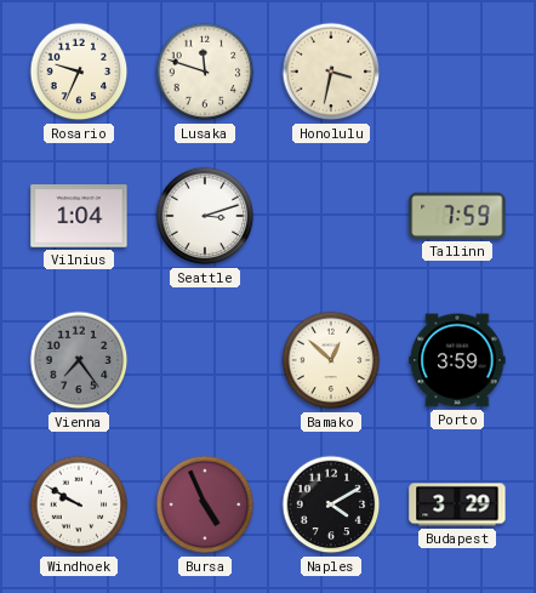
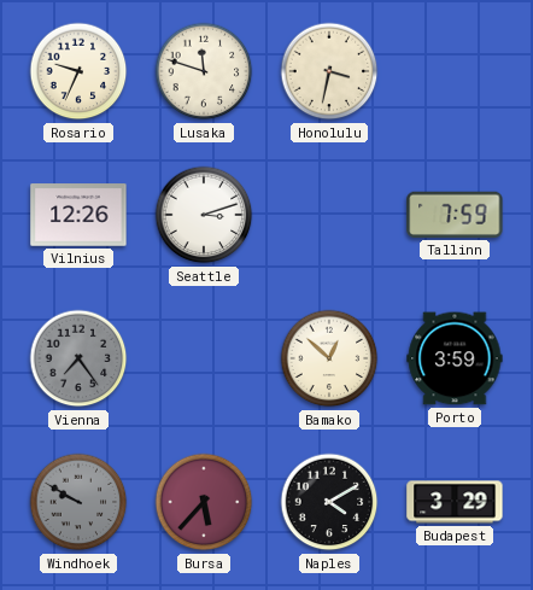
Vilnius: 1:04 -> 12:26 (78, 215)
Windhoek dial: white -> grey (78, 502)
Bursa: 4:56 -> 5:37 (204, 502)
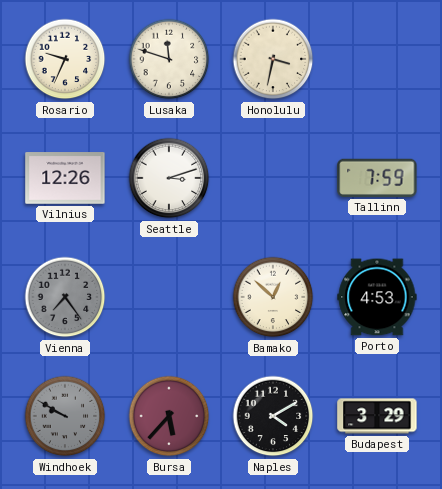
Porto: 3:59 -> 4:53 (377, 297)
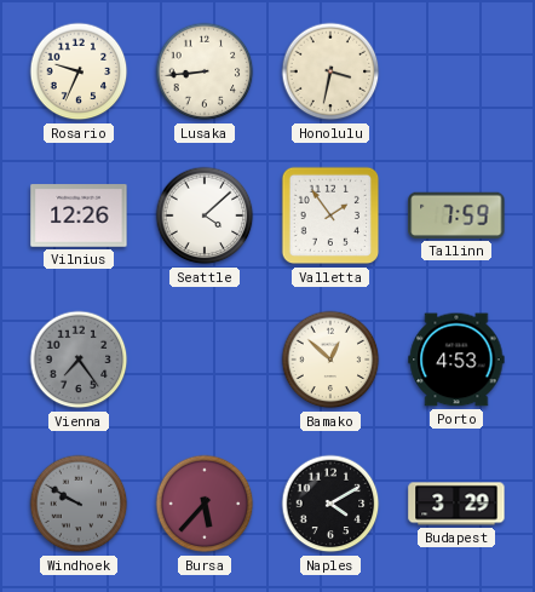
Lusaka: 11:48 -> 8:44 (205, 71)
Seattle: 3:12 -> 4:08 (205, 215)
Valletta: none -> 1:54 (330, 215)
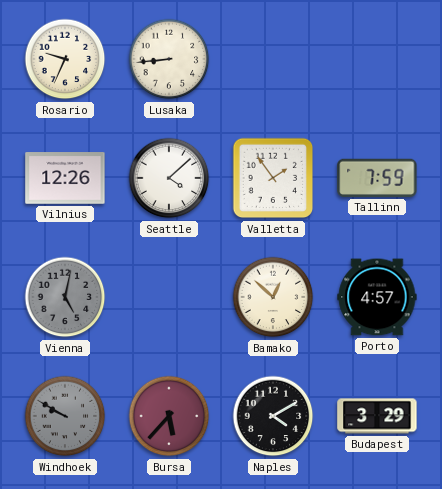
Honolulu: 3:32 -> none (330, 71)
Vienna: 7:24 -> 5:02 (65, 297)
Porto: 4:53 -> 4:57 (377, 297)
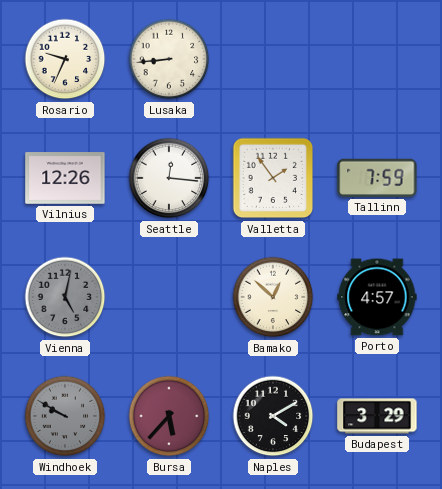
Seattle: 4:08 -> 12:16 (169, 178)
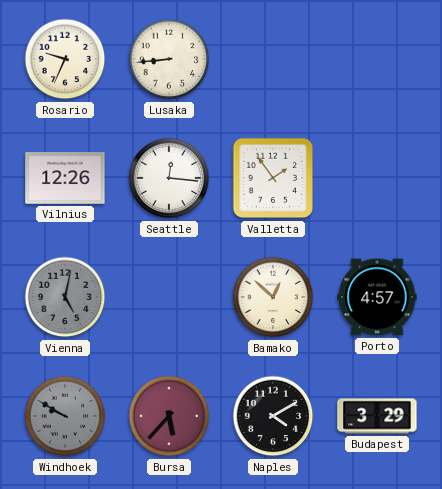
Tallinn: 7:59 -> none (377, 178)
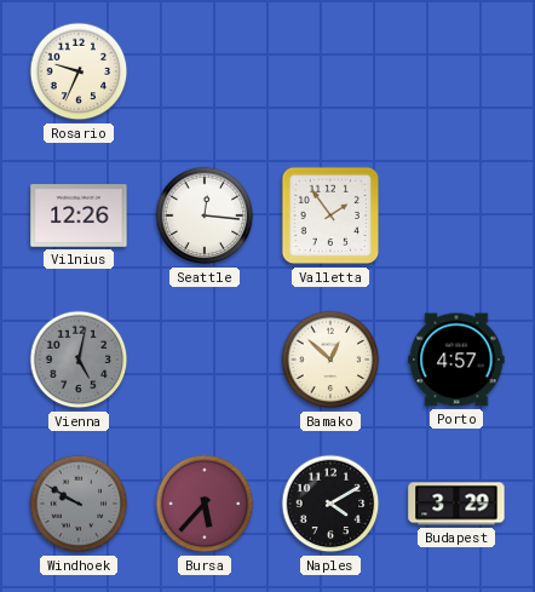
Lusaka: 8:44 -> none (169, 59)
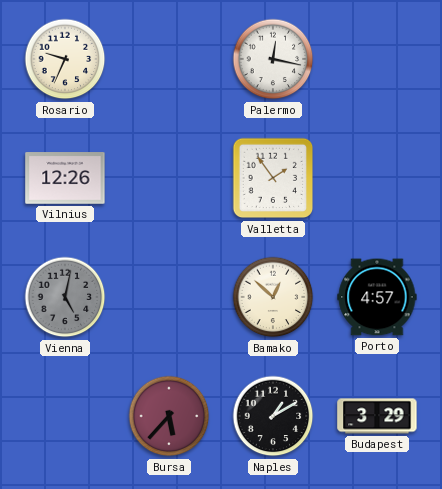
Palermo: none -> 12:17 (273, 59)
Seattle: 12:16 -> none (205, 215)
Windhoek: 9:50 -> none (79, 504)
Naples: 4:10 -> 1:10 (273, 416)
